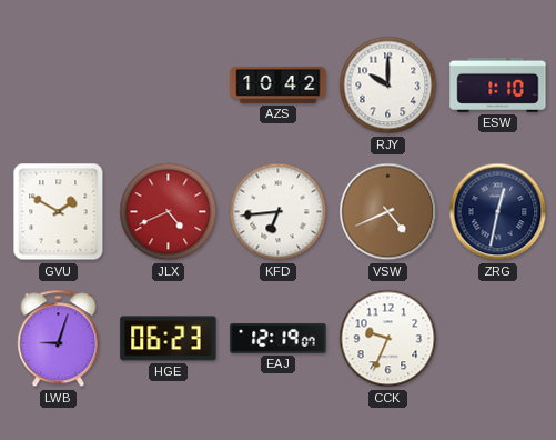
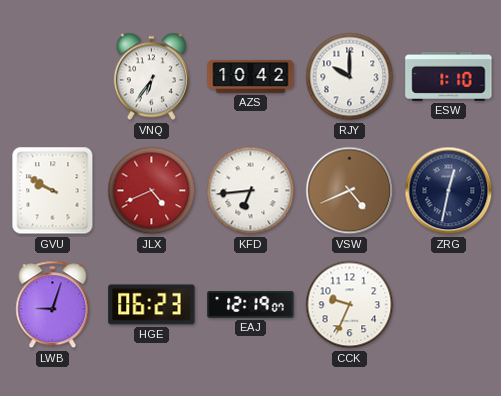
VNQ: none -> 6:36 (151, 77)
GVU: 1:50 -> 9:50 (53, 191)
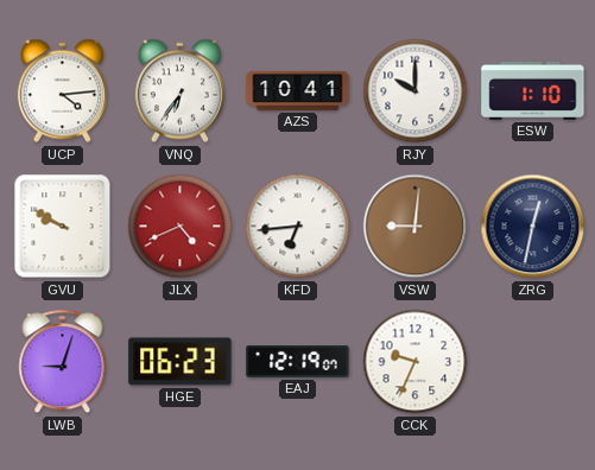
UCP: none -> 4:14 (62, 91)
AZS: 10:42 -> 10:41 (298, 90)
VSW: 4:41 -> 9:01 (416, 227)
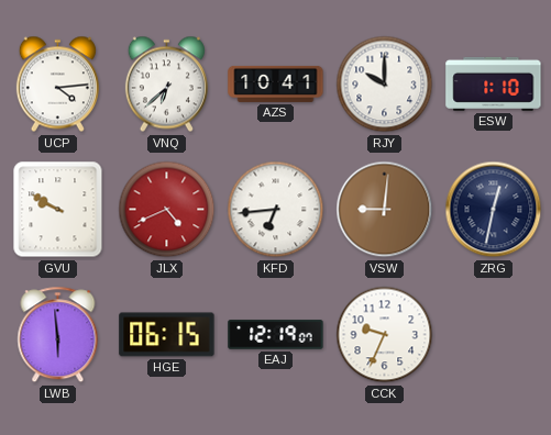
VNQ: 6:36 -> 6:38 (166, 85)
LWB: 9:03 -> 5:59 (58, 335)
HGE: 06:23 -> 06:15 (167, 335)
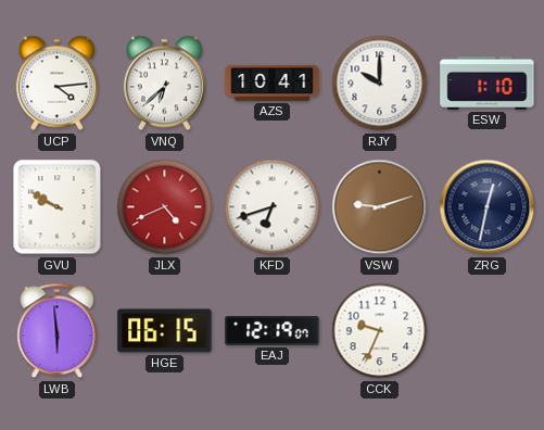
KFD: 6:44 -> 6:42 (273, 207)
VSW: 9:01 -> 9:12 (380, 207)
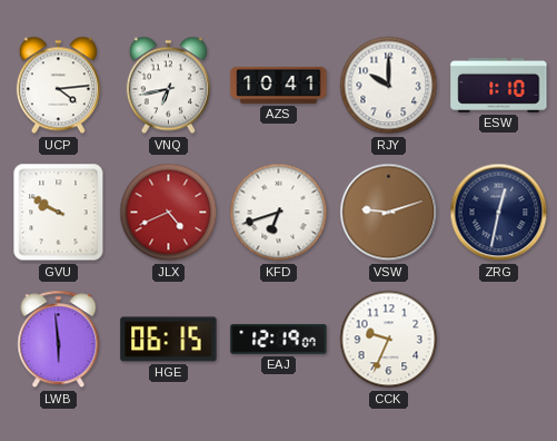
VNQ: 6:38 -> 6:43 (168, 86)
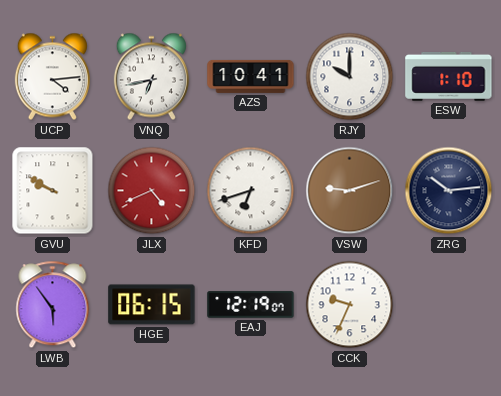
ZRG: 12:32 -> 10:14 (449, 191)
LWB: 5:59 -> 5:54 (53, 305)
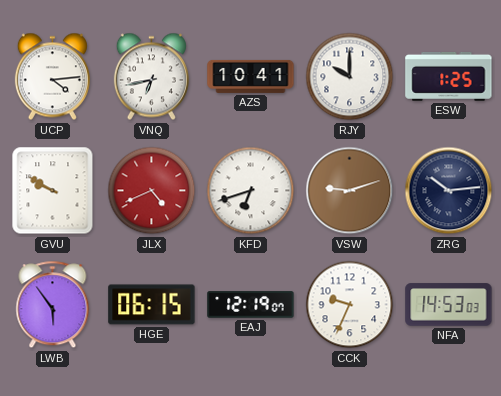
ESW: 1:10 -> 1:25 (449, 76)
NFA: none -> 14:53 (449, 305)
